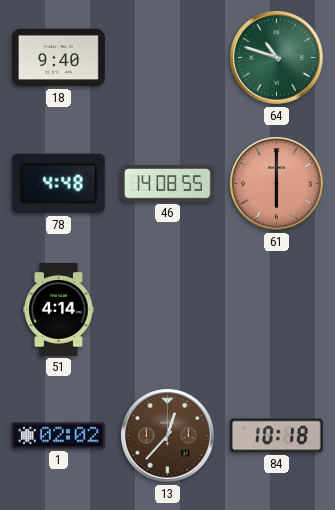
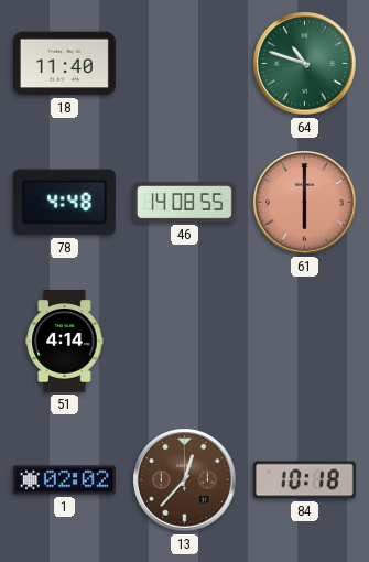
18: 9:40 -> 11:40 (64, 64)
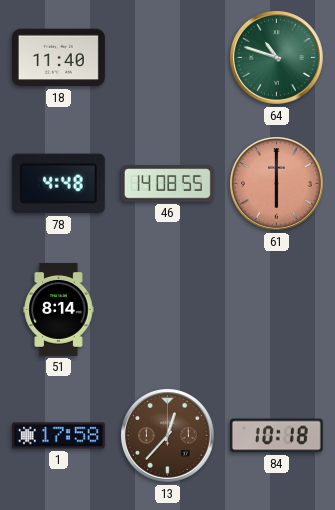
51: 4:14 -> 8:14 (59, 309)
1: 02:02 -> 17:58 (58, 436)
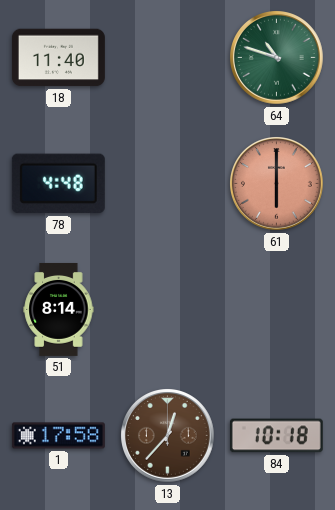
46: 14:08 -> none (167, 184)
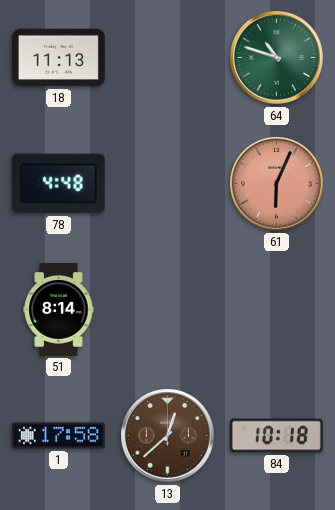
18: 11:40 -> 11:13 (58, 58)
61: 6:00 -> 6:04 (277, 184)
13: 12:37 -> 12:38 (168, 436)
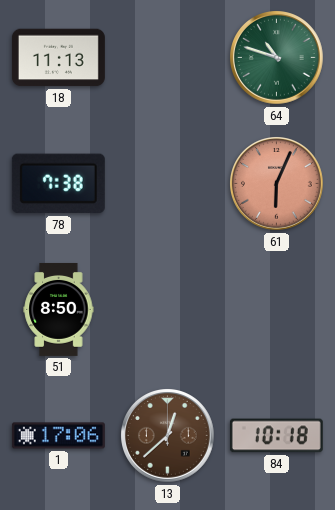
78: 4:48 -> 7:38 (58, 184)
51: 8:14 -> 8:50 (59, 309)
1: 17:58 -> 17:06 (58, 436)
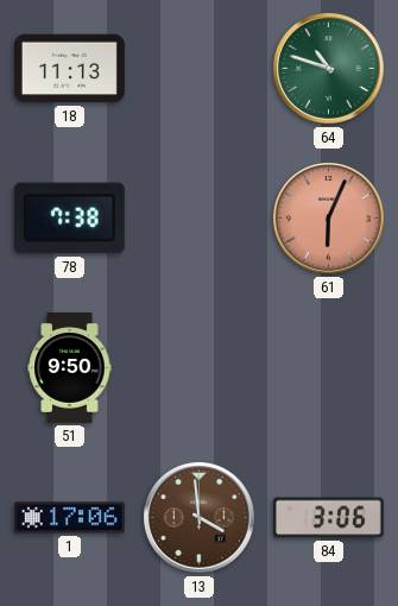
51: 8:50 -> 9:50 (70, 367)
13: 12:38 -> 3:59 (200, 518)
84: 10:18 -> 3:06 (328, 518)
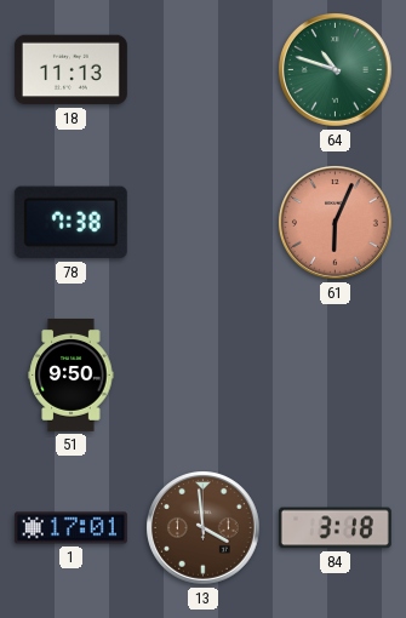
1: 17:06 -> 17:01 (70, 528)
84: 3:06 -> 3:18 (334, 528)
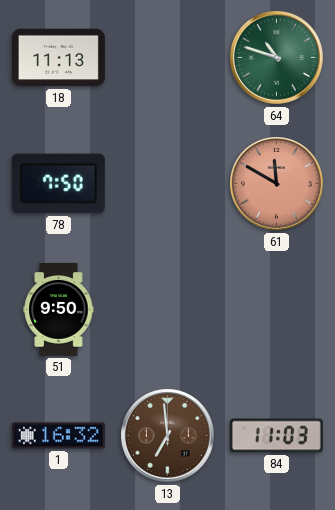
78: 7:38 -> 7:50 (58, 184)
61: 6:04 -> 11:50 (277, 184)
1: 17:01 -> 16:32 (58, 436)
13: 3:59 -> 6:59 (168, 436)
84: 3:18 -> 11:03 (276, 436)
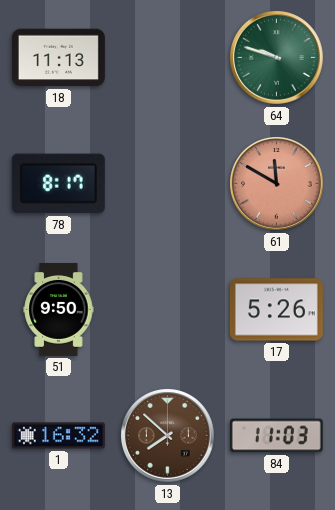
64: 10:48 -> 9:48 (277, 58)
78: 7:50 -> 8:17 (58, 184)
17: none -> 5:26 (276, 310)
13: 6:59 -> 7:52 (168, 436)
